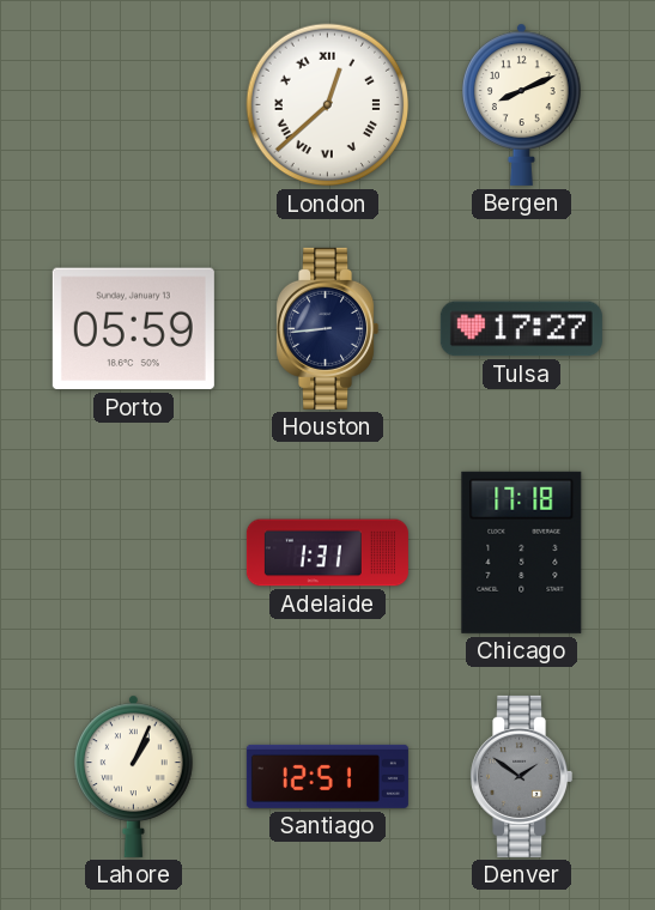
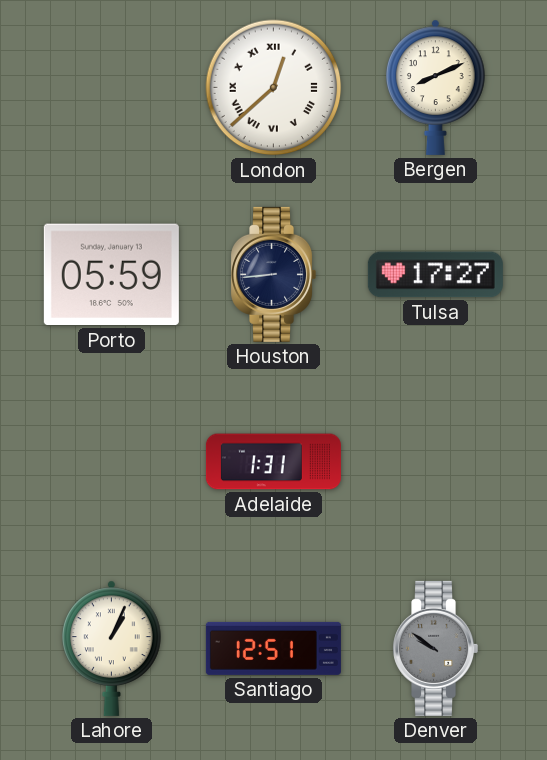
Chicago: 17:18 -> none (522, 552)
Denver: 1:51 -> 9:51 (436, 648)
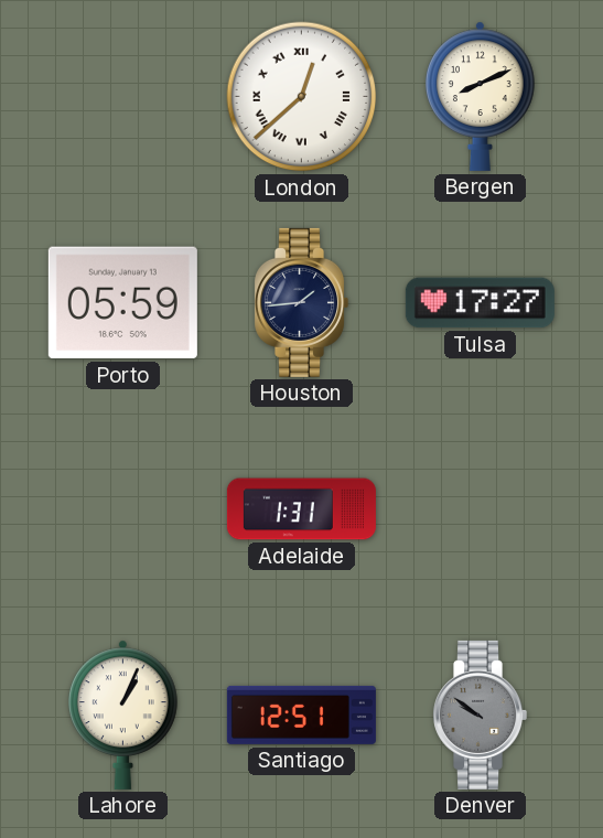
Houston: 8:44 -> 1:44 (302, 302)
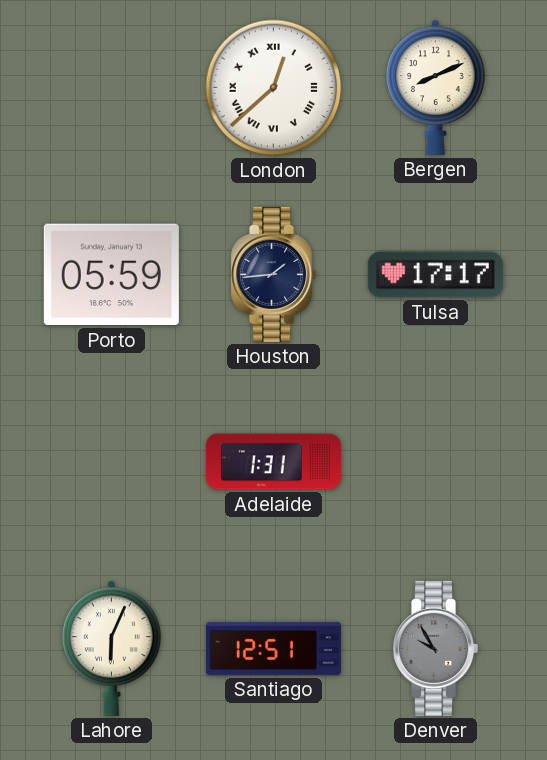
Tulsa: 17:27 -> 17:17 (435, 275)
Lahore: 1:04 -> 6:04 (112, 648)
Denver: 9:51 -> 9:55 (436, 648)
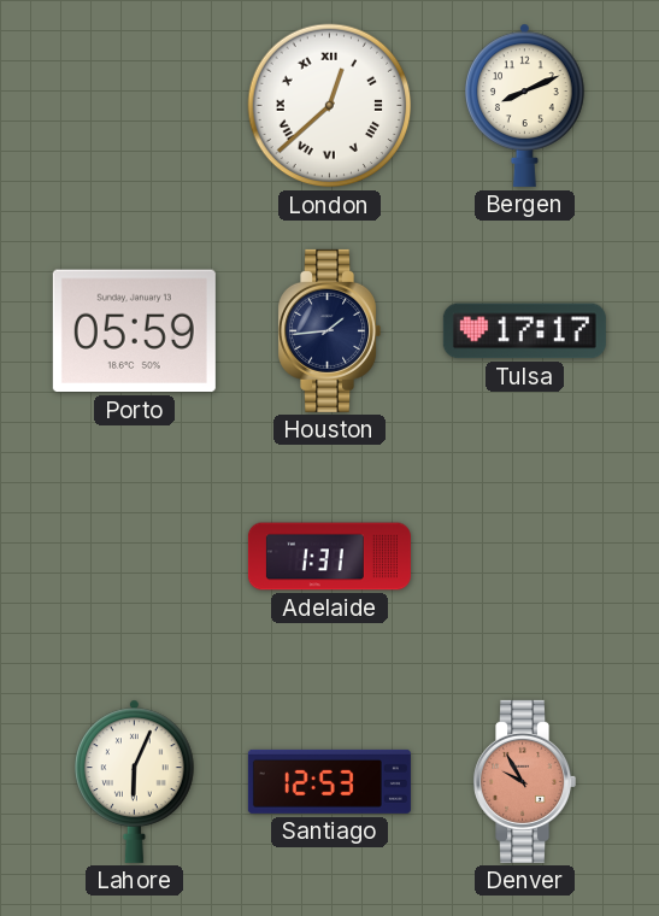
Santiago: 12:51 -> 12:53 (329, 781)
Denver dial: grey -> salmon (525, 781)
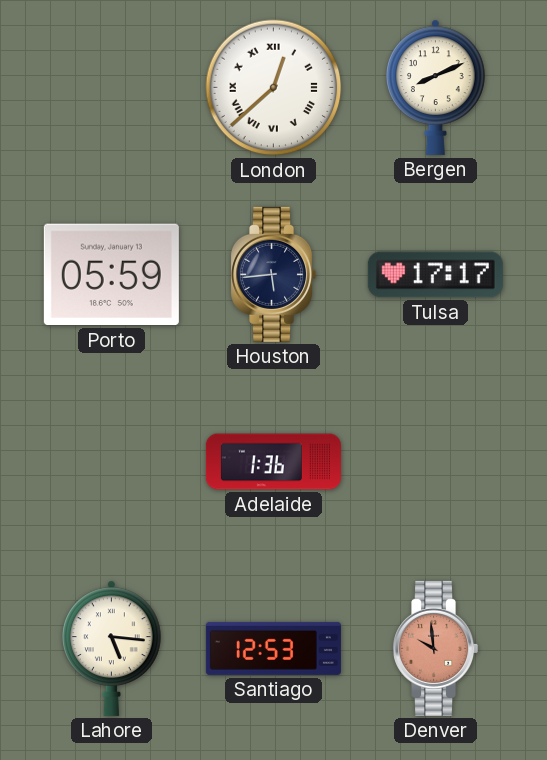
Houston: 1:44 -> 5:44 (274, 274)
Adelaide: 1:31 -> 1:36 (273, 462)
Lahore: 6:04 -> 5:16 (112, 648)
Denver: 9:55 -> 9:59 (436, 648)
